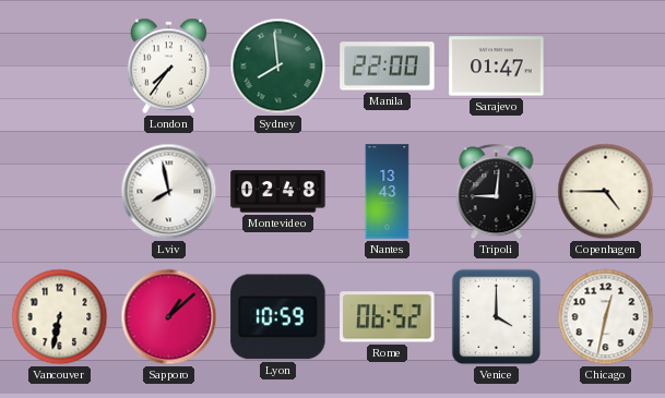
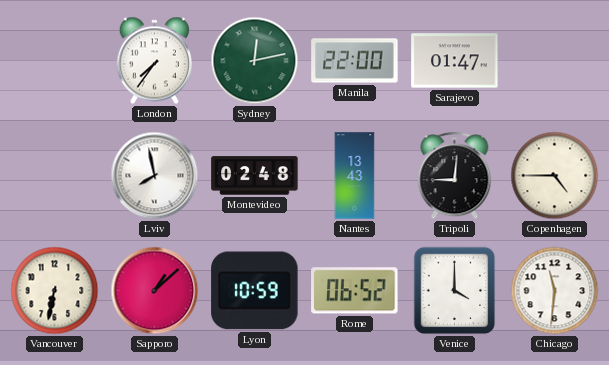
Sydney: 7:59 -> 12:13 (255, 61)
Chicago: 12:32 -> 11:31 (555, 291)
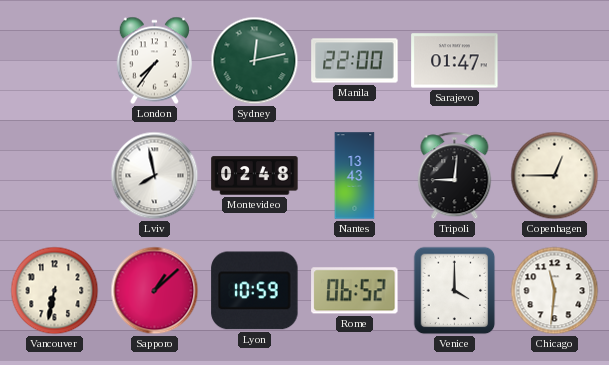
Copenhagen: 4:45 -> 12:45 (555, 176)
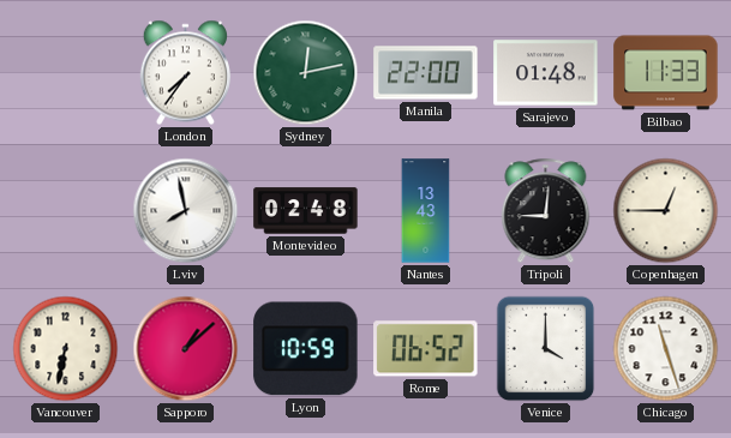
Sarajevo: 01:47 -> 01:48 (546, 73)
Bilbao: none -> 11:33 (666, 73)
Chicago: 11:31 -> 11:27 (666, 349)
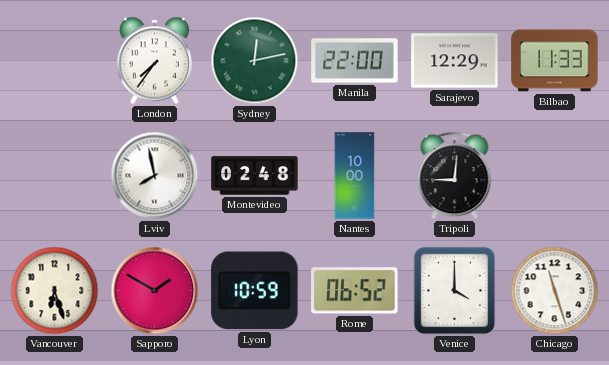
Sarajevo: 01:48 -> 12:29 (455, 61)
Nantes: 13:43 -> 10:00 (355, 176)
Copenhagen: 12:45 -> none (666, 211)
Vancouver: 6:32 -> 6:27 (55, 291)
Sapporo: 1:08 -> 1:50 (155, 291)
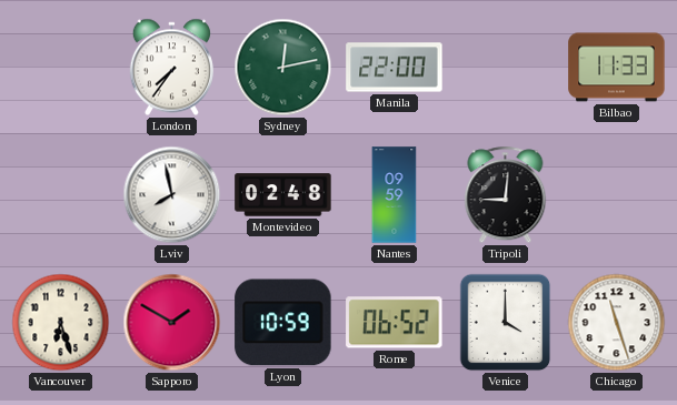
Sarajevo: 12:29 -> none (455, 61)
Nantes: 10:00 -> 09:59 (395, 195)
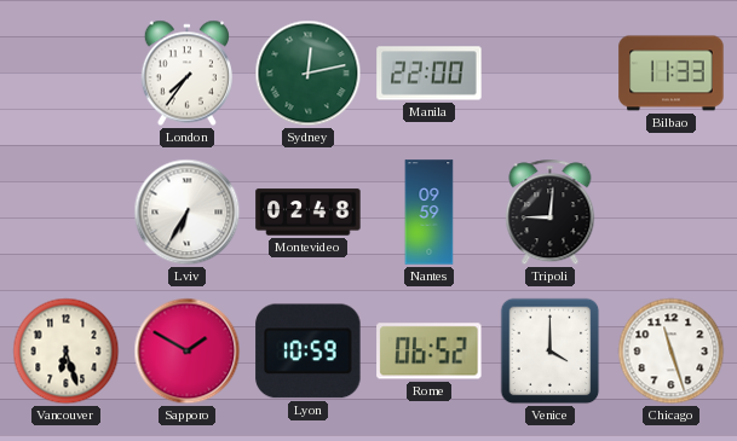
Lviv: 7:58 -> 6:35 (188, 213)
